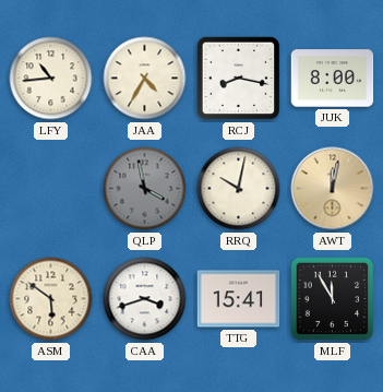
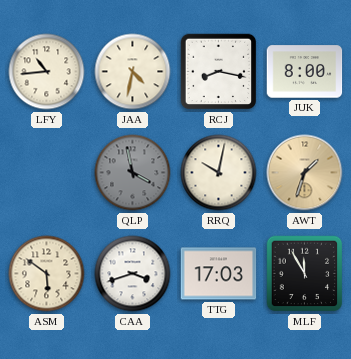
JAA: 4:35 -> 4:32 (133, 72)
AWT: 12:02 -> 1:33 (305, 173)
TTG: 15:41 -> 17:03 (219, 274)
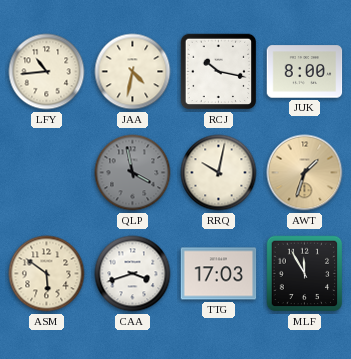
RCJ: 8:17 -> 10:17 (219, 72)
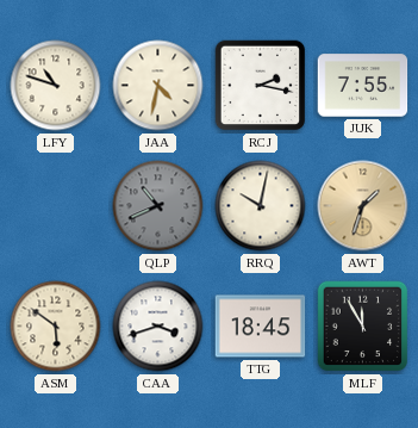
LFY: 10:44 -> 10:48 (56, 86)
RCJ: 10:17 -> 2:17 (261, 86)
JUK: 8:00 -> 7:55 (363, 86)
QLP: 3:58 -> 10:41 (158, 206)
TTG: 17:03 -> 18:45 (261, 327)
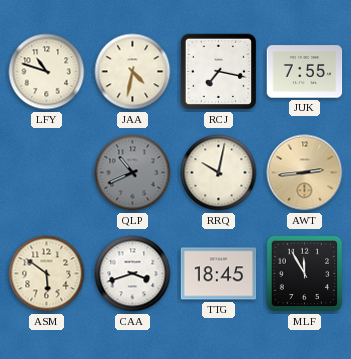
RCJ: 2:17 -> 7:17 (219, 72)
AWT: 1:33 -> 2:44 (305, 173)
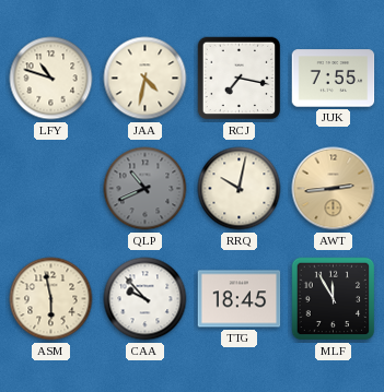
ASM: 5:51 -> 5:58 (51, 299)
CAA: 3:42 -> 9:53 (146, 299)
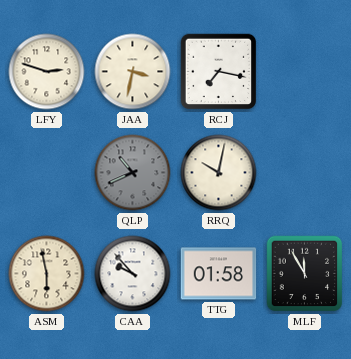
LFY: 10:48 -> 2:48 (47, 72)
JAA: 4:32 -> 3:32 (133, 72)
JUK: 7:55 -> none (334, 79)
AWT: 2:44 -> none (334, 189)
TTG: 18:45 -> 01:58 (219, 274)
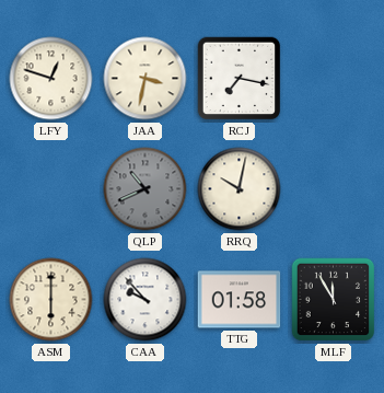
LFY: 2:48 -> 12:48 (51, 79)
ASM: 5:58 -> 6:00 (51, 300)
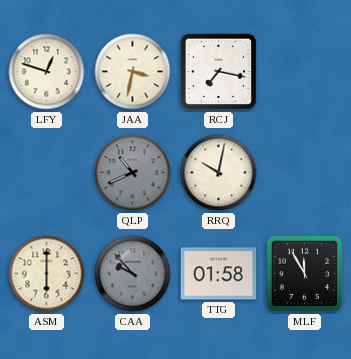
CAA dial: white -> grey (133, 274)
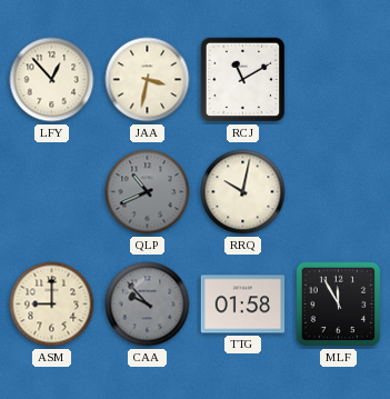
LFY: 12:48 -> 12:53 (52, 80)
RCJ: 7:17 -> 11:10 (243, 80)
ASM: 6:00 -> 9:00 (52, 305)
